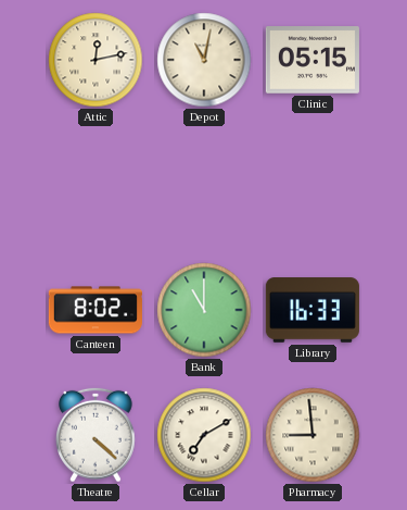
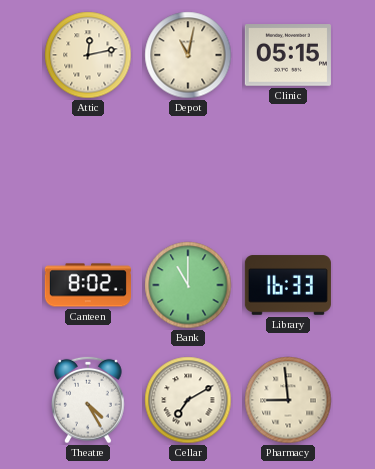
Theatre: 4:22 -> 4:25 (89, 400)
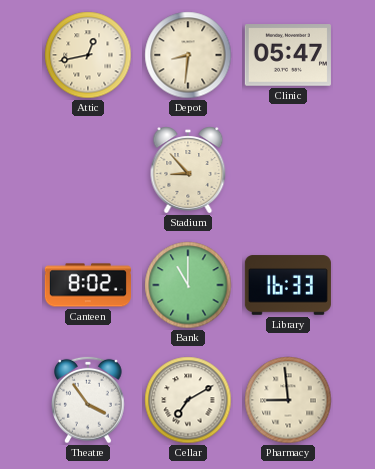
Attic: 12:13 -> 12:43 (88, 55)
Depot: 11:02 -> 8:31 (188, 55)
Clinic: 05:15 -> 05:47 (288, 55)
Stadium: none -> 8:53 (188, 170)
Theatre: 4:25 -> 3:54 (89, 400)
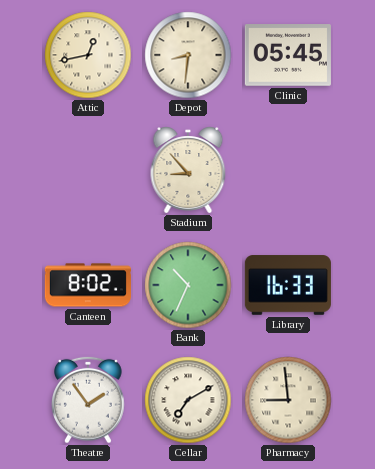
Clinic: 05:47 -> 05:45 (288, 55)
Bank: 11:00 -> 10:34 (188, 285)
Theatre: 3:54 -> 1:54 (89, 400)
